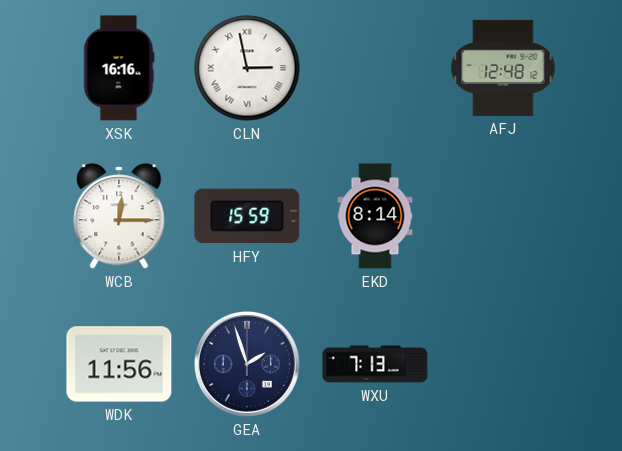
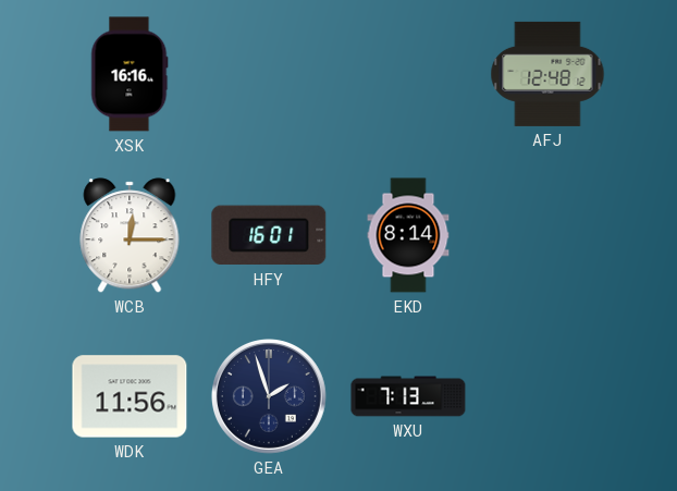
CLN: 2:58 -> none (247, 68)
HFY: 15:59 -> 16:01 (269, 235)
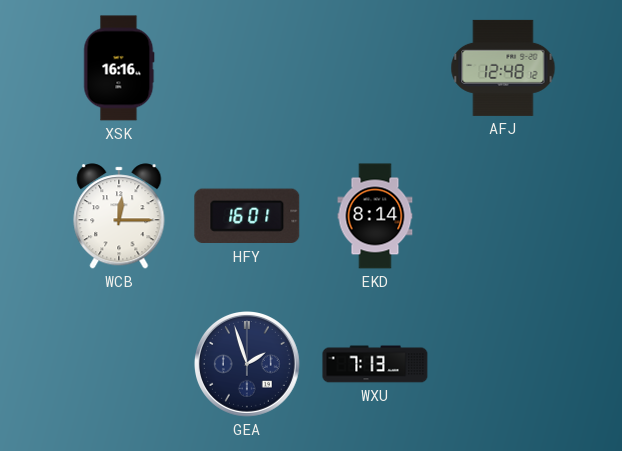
WDK: 11:56 -> none (130, 396)
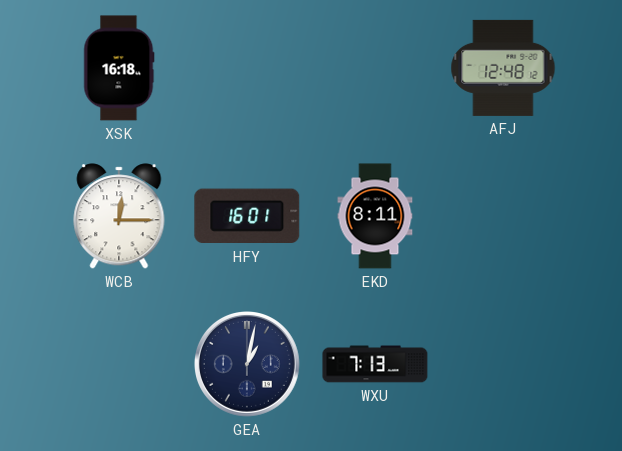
XSK: 16:16 -> 16:18 (119, 68)
EKD: 8:14 -> 8:11 (375, 216)
GEA: 1:57 -> 1:02 (248, 365)
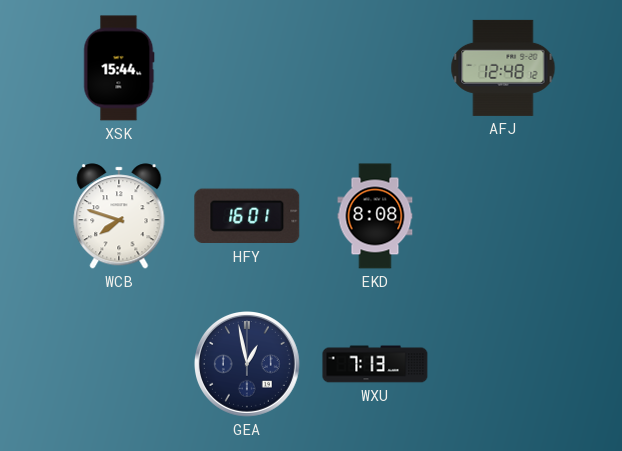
XSK: 16:18 -> 15:44 (119, 68)
WCB: 12:15 -> 7:48 (119, 216)
EKD: 8:11 -> 8:08 (375, 216)
GEA: 1:02 -> 12:58 (248, 365)
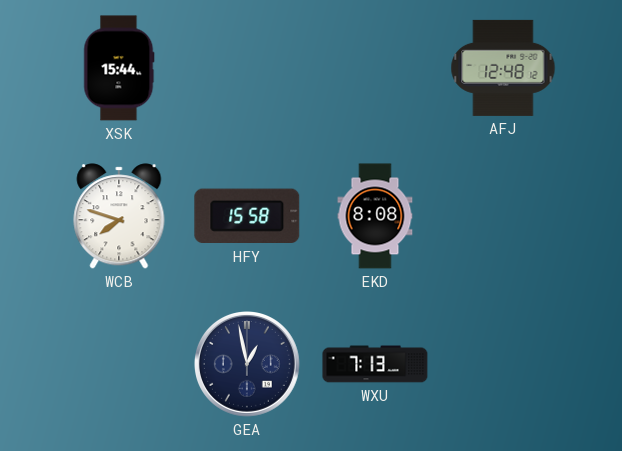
HFY: 16:01 -> 15:58 (247, 216)
